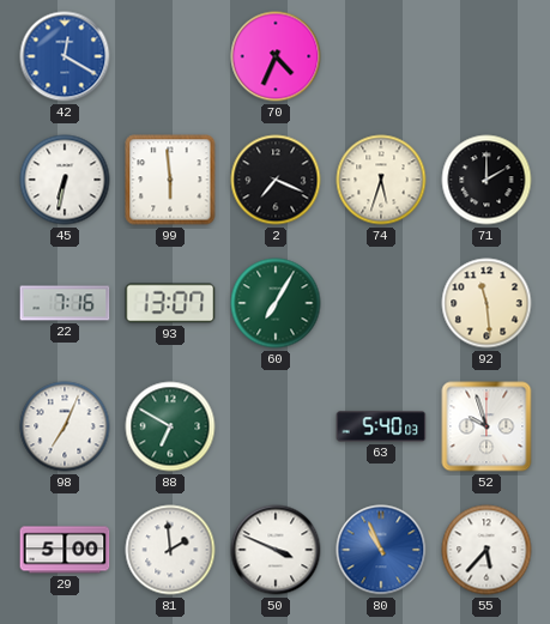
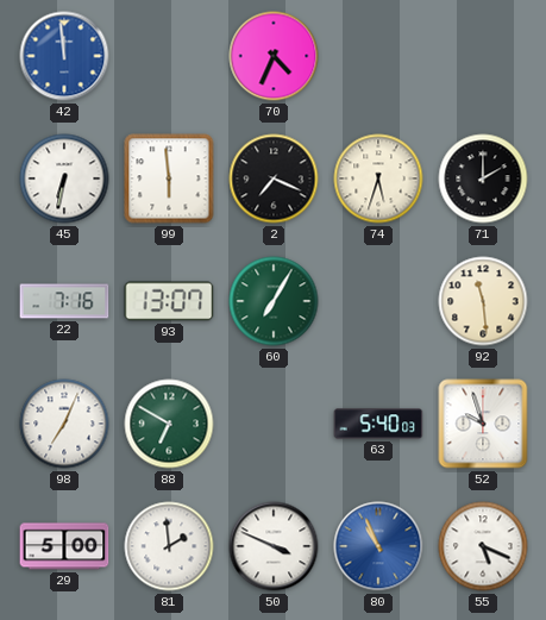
42: 12:20 -> 11:59 (64, 56)
55: 5:37 -> 5:19 (483, 546)
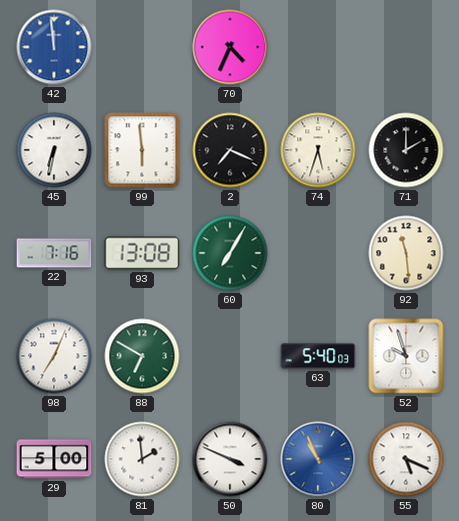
93: 13:07 -> 13:08 (142, 253)
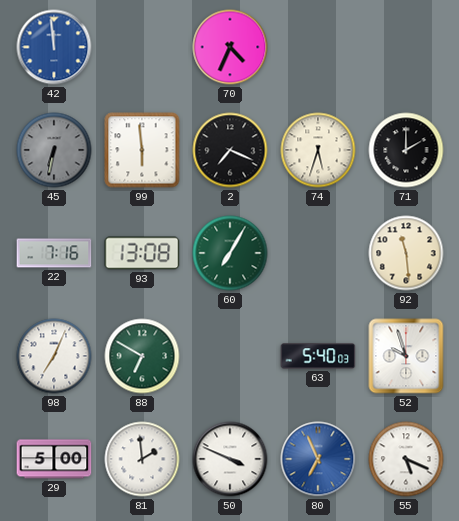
45 dial: white -> grey (54, 150)
80: 10:56 -> 6:56 (318, 459)
